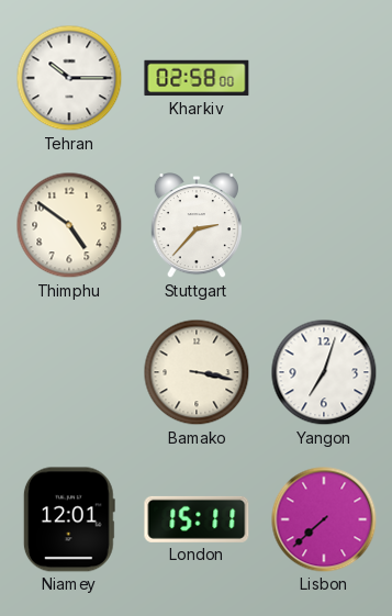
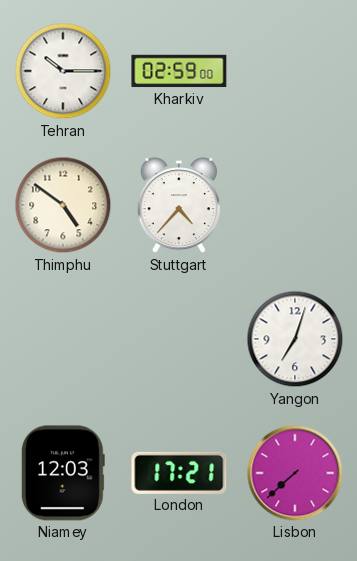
Kharkiv: 02:58 -> 02:59 (179, 71)
Stuttgart: 2:37 -> 4:37 (179, 206)
Bamako: 3:17 -> none (197, 372)
Niamey: 12:01 -> 12:03 (63, 473)
London: 15:11 -> 17:21 (179, 473)
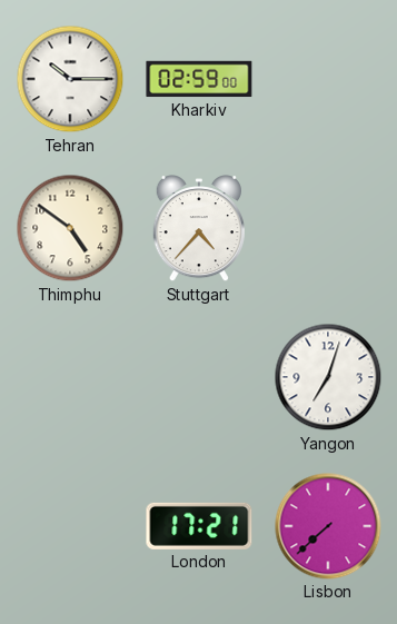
Niamey: 12:03 -> none (63, 473)
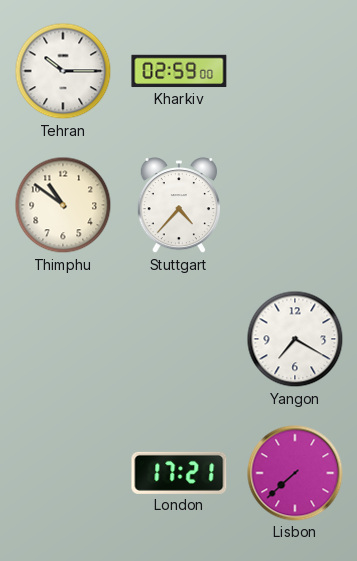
Thimphu: 4:51 -> 10:51 (63, 205)
Yangon: 7:03 -> 7:20 (295, 339)
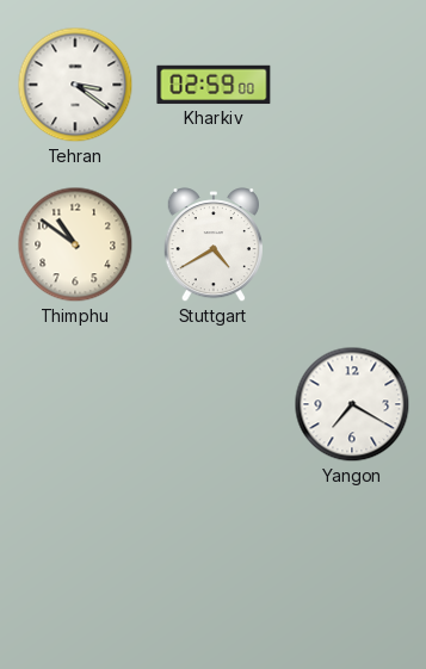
Tehran: 10:15 -> 3:21 (75, 85)
Stuttgart: 4:37 -> 4:40 (214, 246)
London: 17:21 -> none (179, 473)
Lisbon: 7:38 -> none (295, 473)
